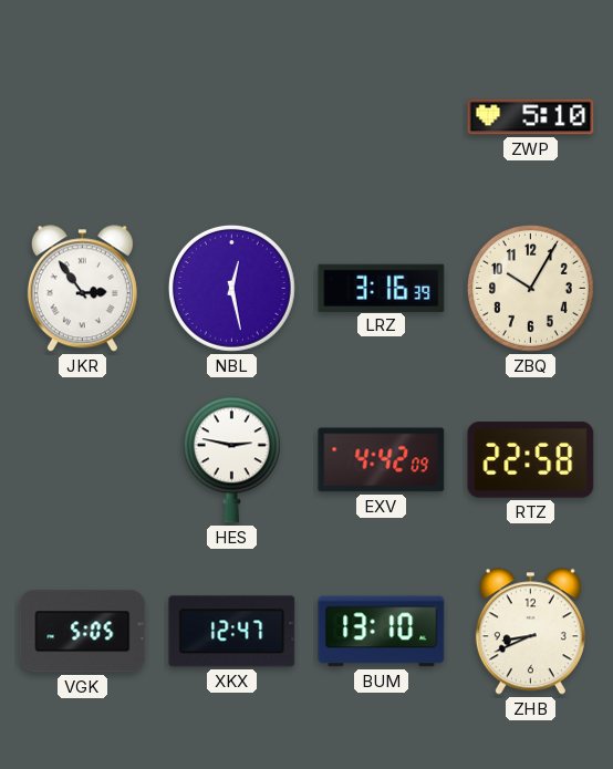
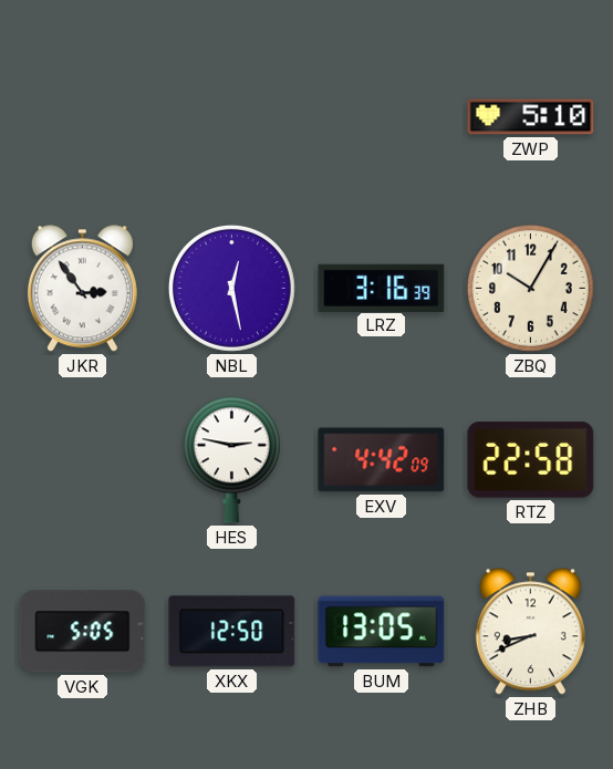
XKX: 12:47 -> 12:50 (232, 632)
BUM: 13:10 -> 13:05 (382, 632)
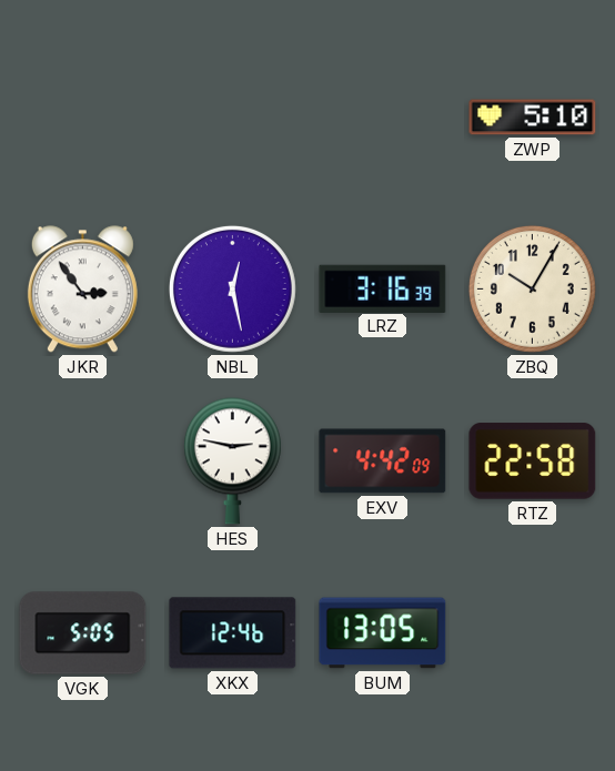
XKX: 12:50 -> 12:46 (233, 633)
ZHB: 8:41 -> none (530, 632)
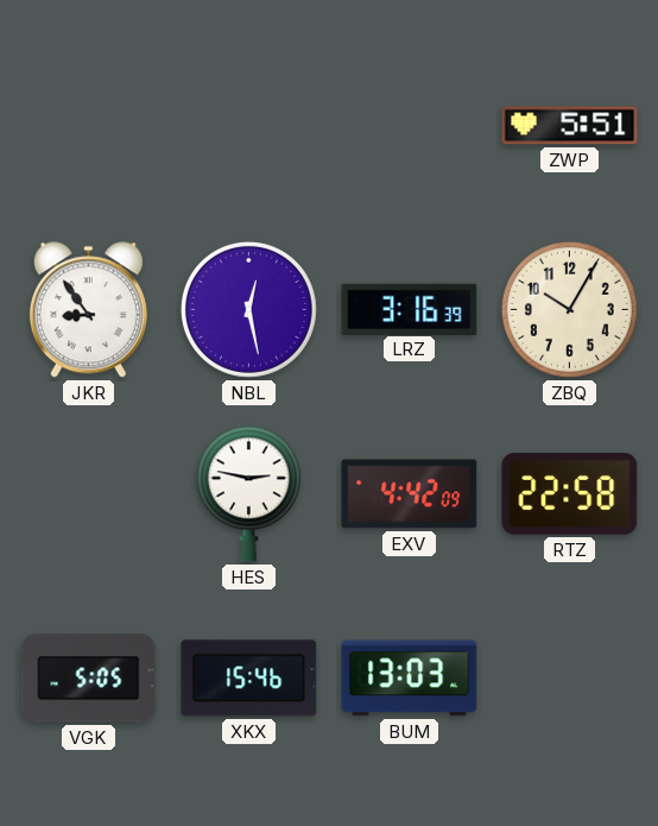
ZWP: 5:10 -> 5:51 (570, 126)
JKR: 2:54 -> 8:54 (88, 310)
XKX: 12:46 -> 15:46 (249, 679)
BUM: 13:05 -> 13:03 (410, 679)
